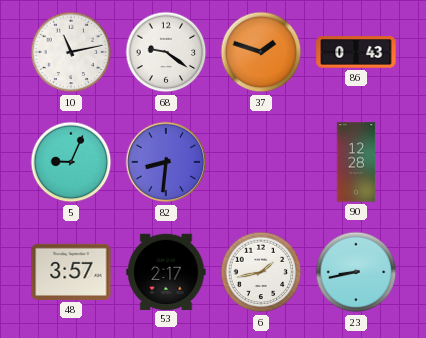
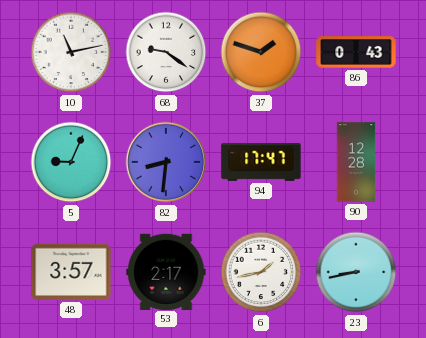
94: none -> 17:47 (261, 163)
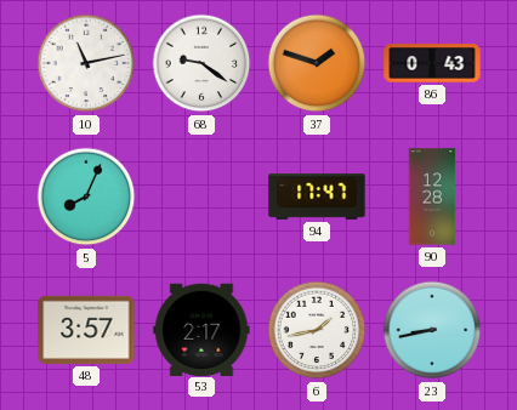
5: 9:04 -> 8:04 (86, 197)
82: 8:31 -> none (166, 162)
